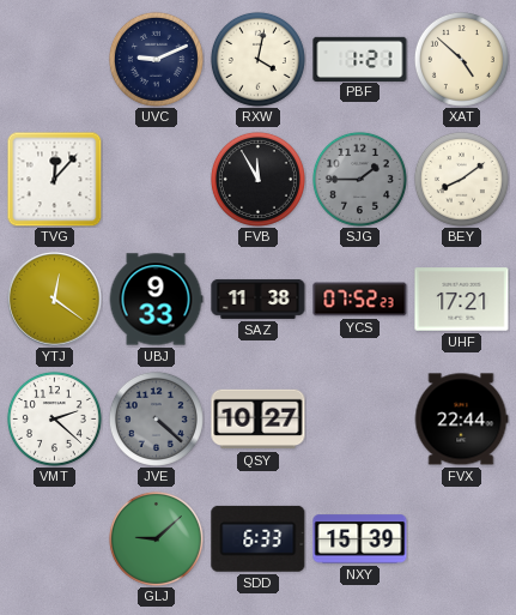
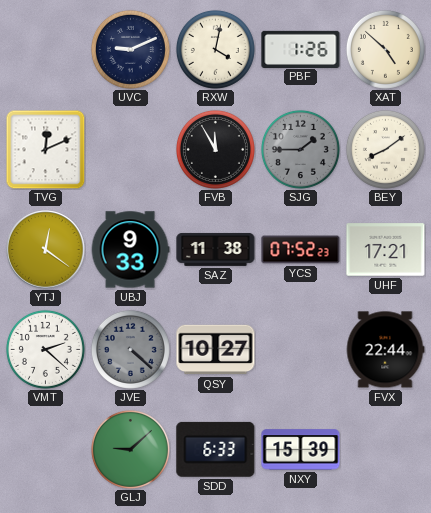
PBF: 1:21 -> 1:26 (301, 49)
TVG: 12:07 -> 12:11 (45, 149)
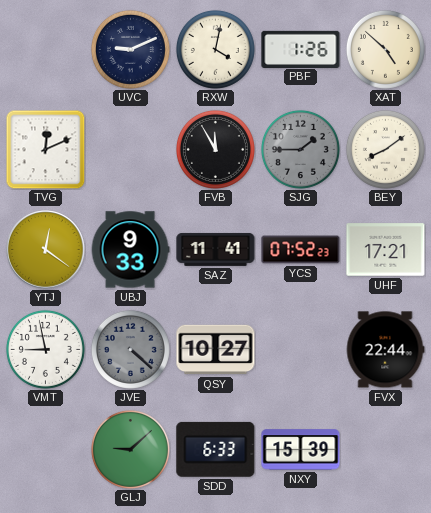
SAZ: 11:38 -> 11:41 (216, 249)
VMT: 2:22 -> 8:58 (45, 349)
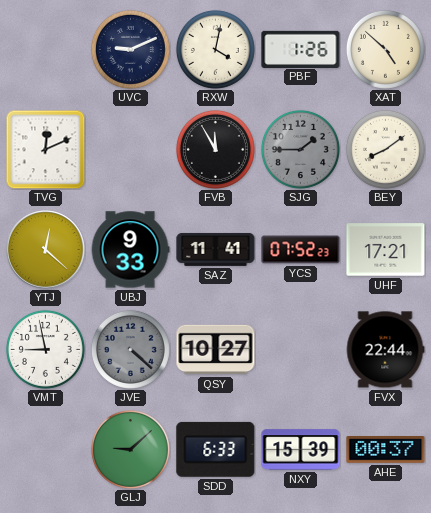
YTJ: 12:21 -> 12:22 (46, 250)
AHE: none -> 00:37 (386, 450)
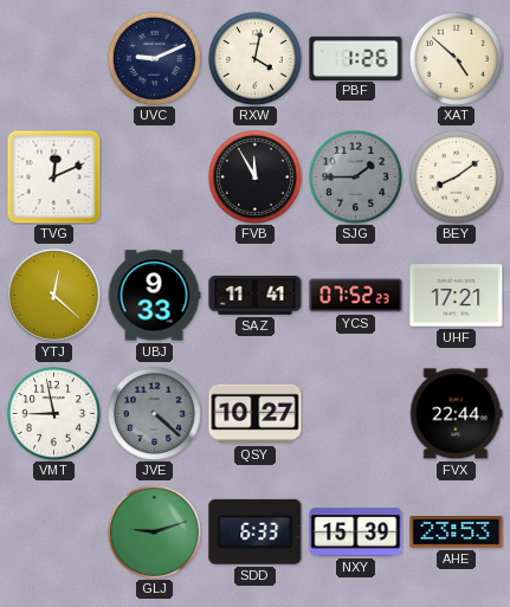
GLJ: 9:08 -> 9:12 (154, 531)
AHE: 00:37 -> 23:53 (457, 532)
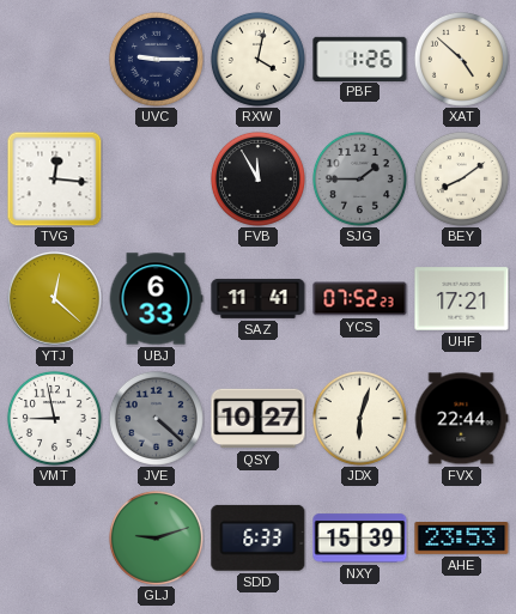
UVC: 9:11 -> 9:15 (156, 59)
TVG: 12:11 -> 12:16 (54, 178)
UBJ: 9:33 -> 6:33 (156, 299)
JDX: none -> 6:03 (359, 418)
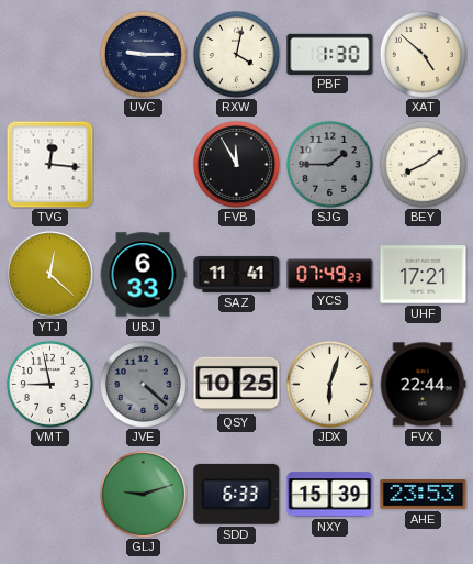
PBF: 1:26 -> 1:30 (330, 54)
YCS: 07:52 -> 07:49 (330, 275)
QSY: 10:27 -> 10:25 (237, 385)
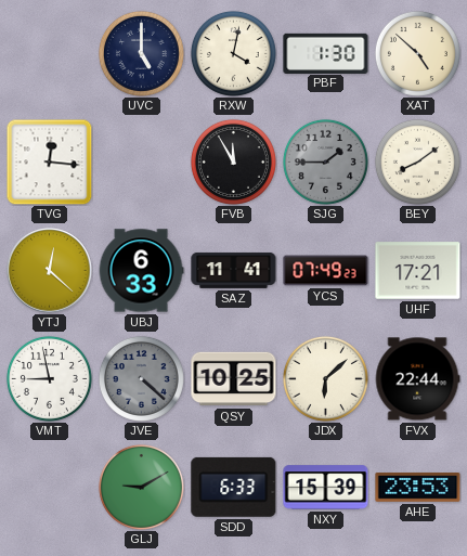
UVC: 9:15 -> 5:00 (141, 53)
JDX: 6:03 -> 6:08 (325, 378)
GLJ: 9:12 -> 9:10 (141, 487)
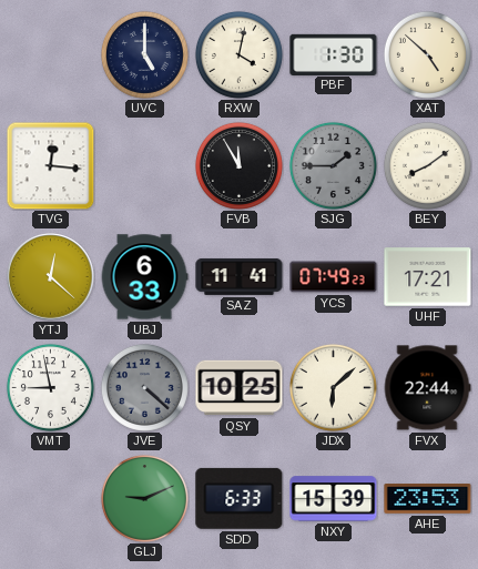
GLJ: 9:10 -> 9:11 (144, 498)
